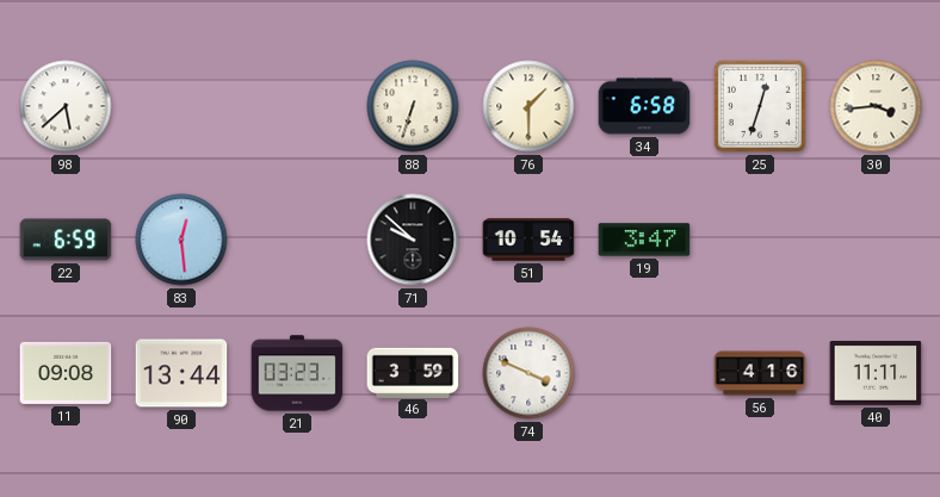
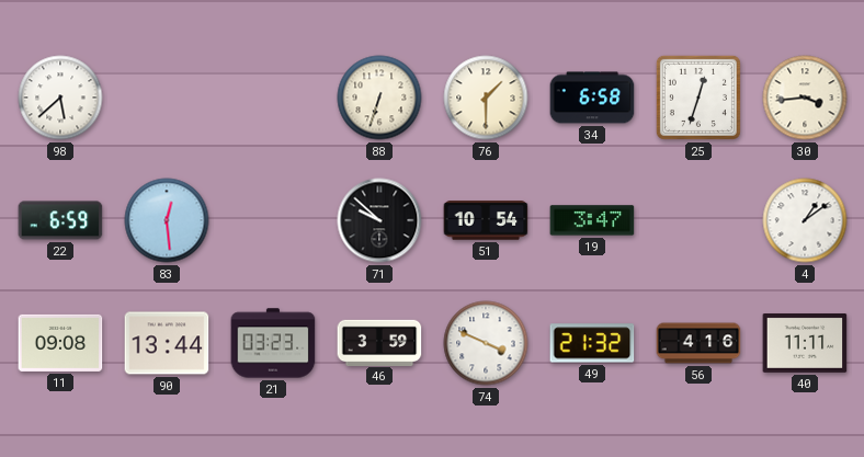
4: none -> 1:09 (805, 220)
49: none -> 21:32 (592, 343)
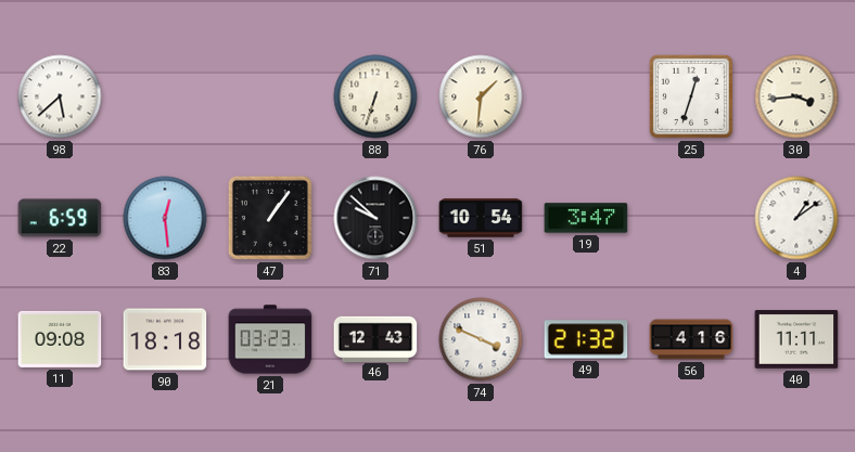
76: 1:30 -> 1:31 (481, 96)
34: 6:58 -> none (592, 98)
47: none -> 1:06 (270, 218)
90: 13:44 -> 18:18 (165, 339)
46: 3:59 -> 12:43 (375, 338)
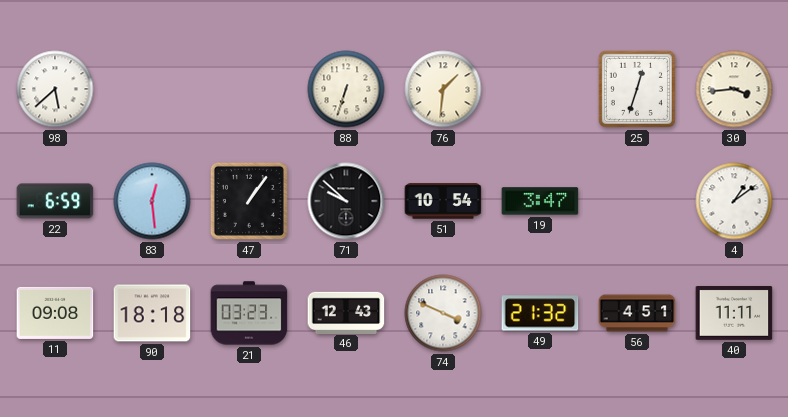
56: 4:16 -> 4:51 (637, 313)
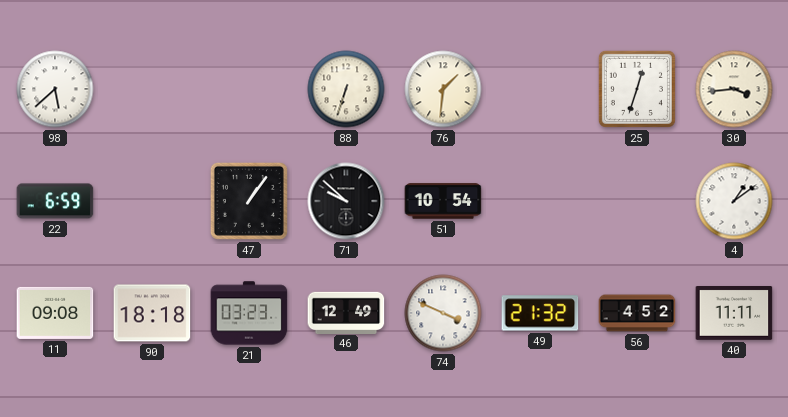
83: 12:29 -> none (152, 201)
19: 3:47 -> none (540, 201)
46: 12:43 -> 12:49 (346, 312)
56: 4:51 -> 4:52 (637, 313)
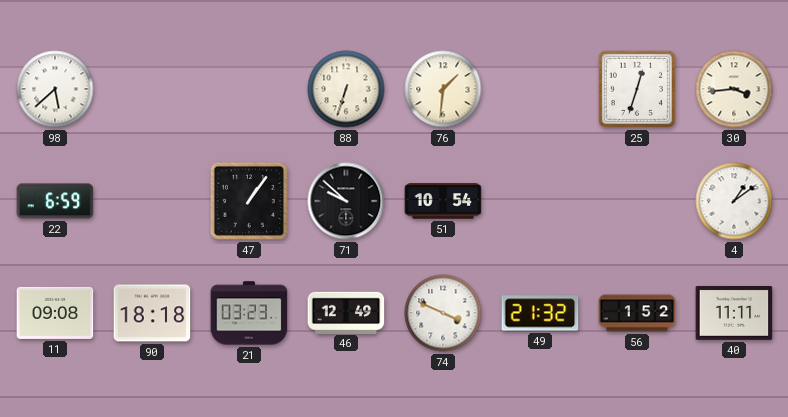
56: 4:52 -> 1:52 (637, 313)
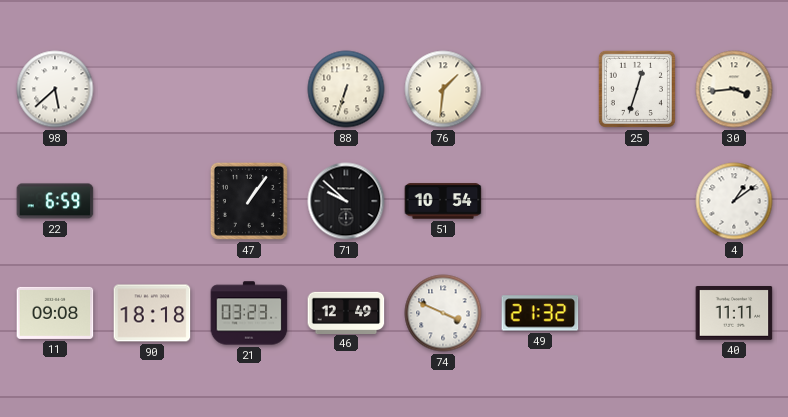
56: 1:52 -> none (637, 313)
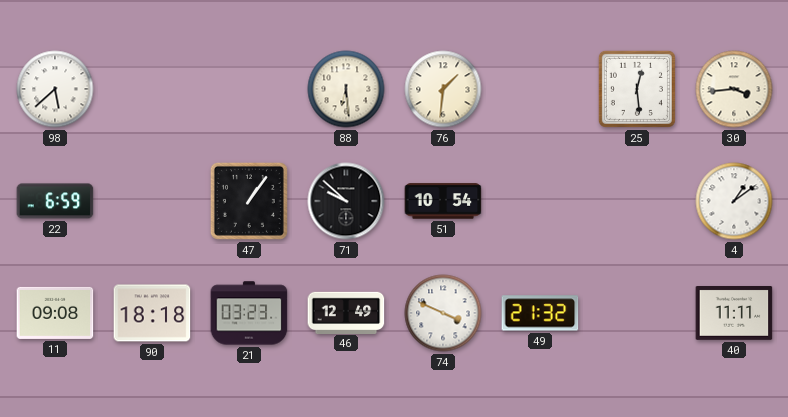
88: 6:33 -> 6:29 (346, 89)
25: 12:33 -> 12:29 (637, 89)
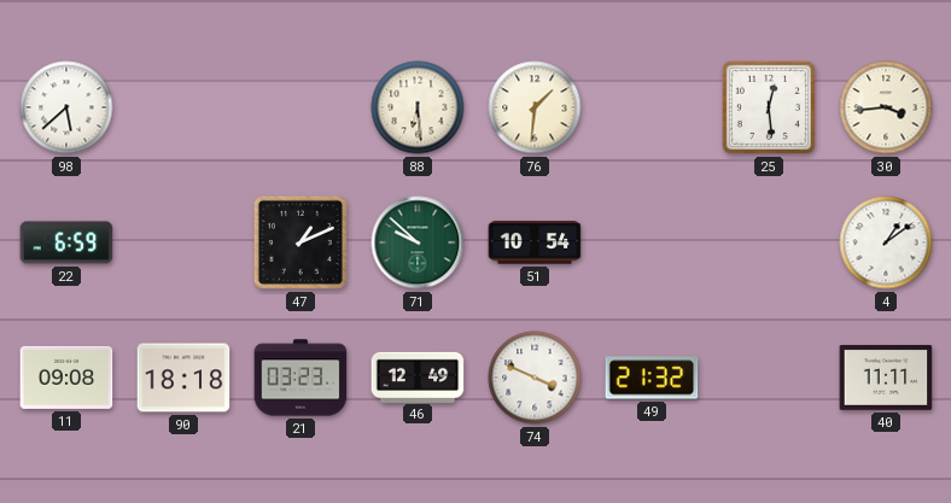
47: 1:06 -> 1:11 (301, 242)
71 dial: black -> green (418, 242)
